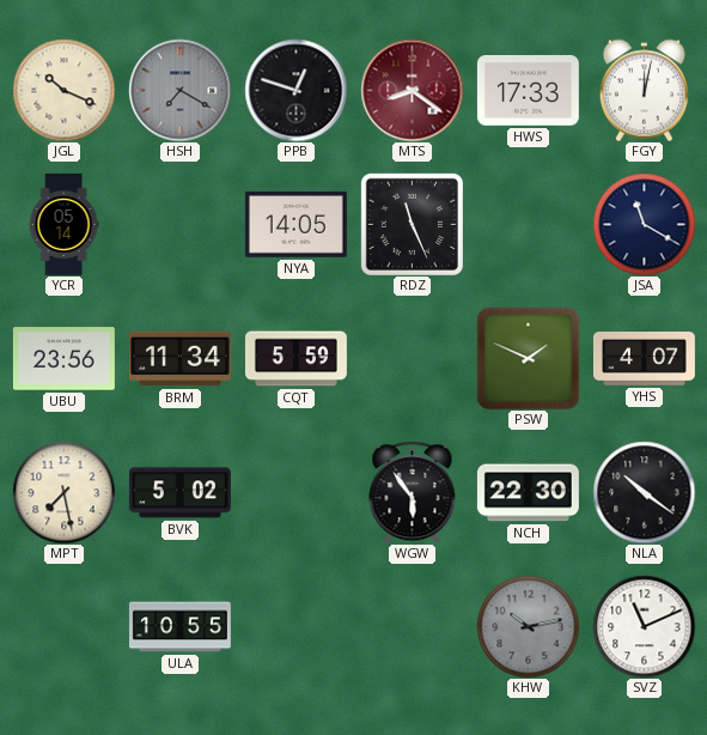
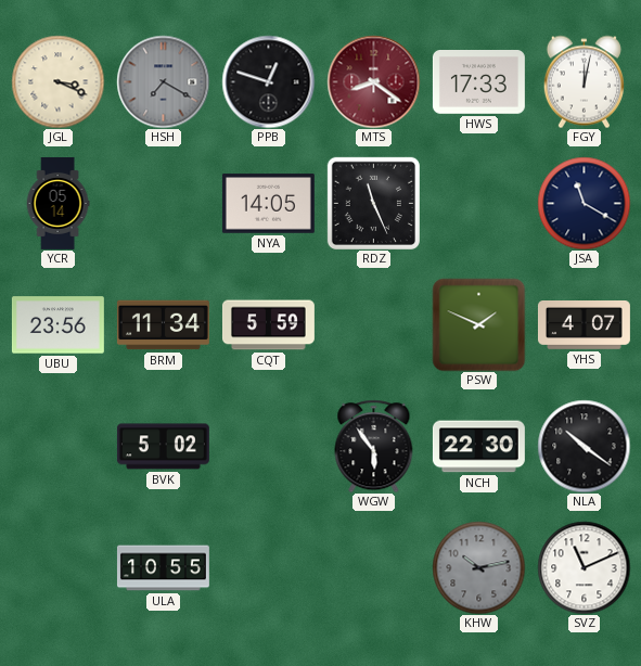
JGL: 10:19 -> 3:19 (57, 81)
MPT: 7:28 -> none (63, 492)
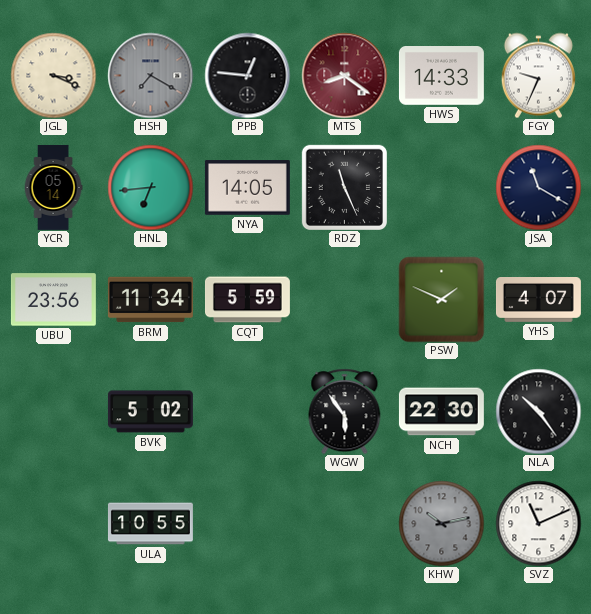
PPB: 12:48 -> 12:46 (247, 75)
HWS: 17:33 -> 14:33 (441, 76)
FGY: 12:02 -> 9:34 (538, 75)
HNL: none -> 6:44 (150, 187)
NLA: 10:21 -> 10:24 (538, 411)
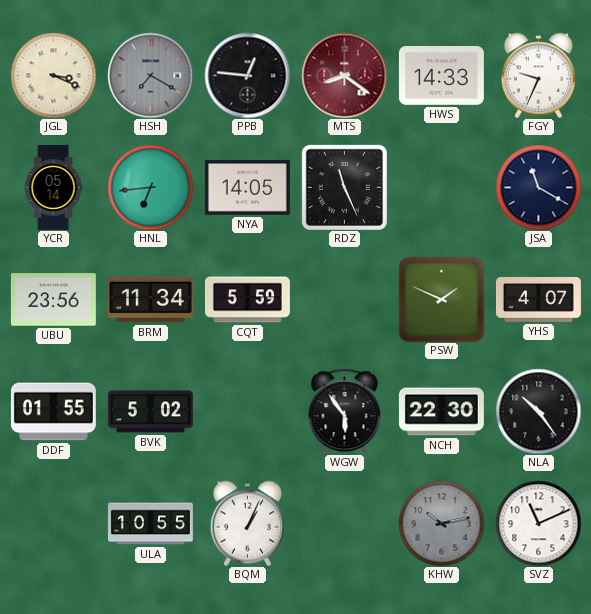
DDF: none -> 01:55 (53, 412)
BQM: none -> 1:04 (247, 523)
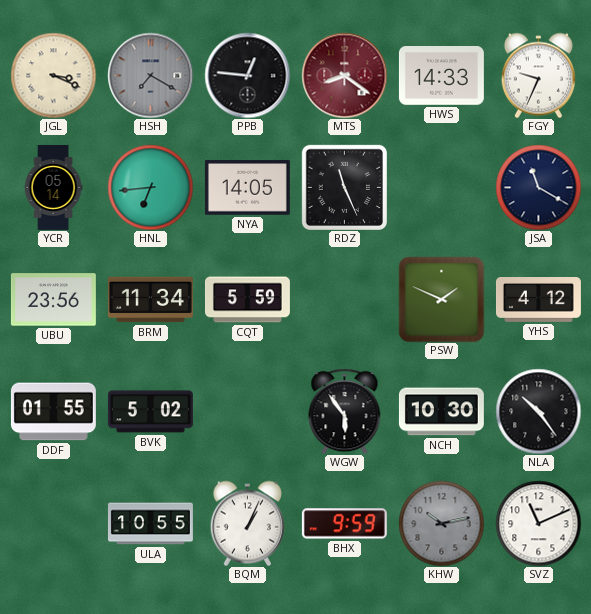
YHS: 4:07 -> 4:12 (538, 300)
NCH: 22:30 -> 10:30 (441, 412)
BHX: none -> 9:59 (344, 524)
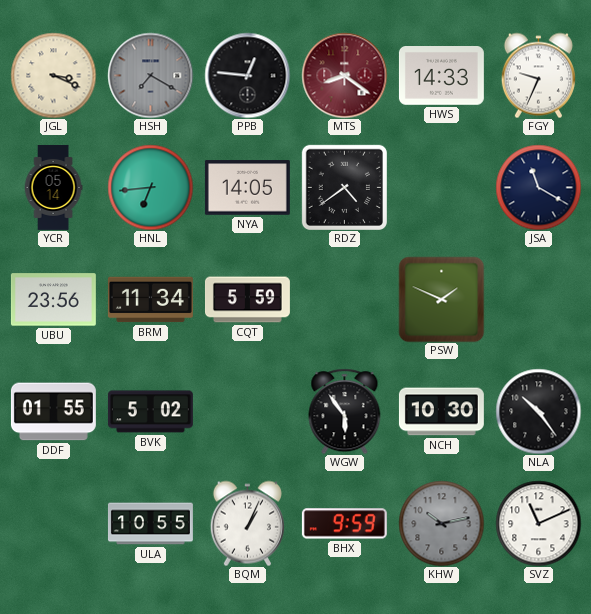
RDZ: 11:26 -> 4:39 (344, 187)
YHS: 4:12 -> none (538, 300)
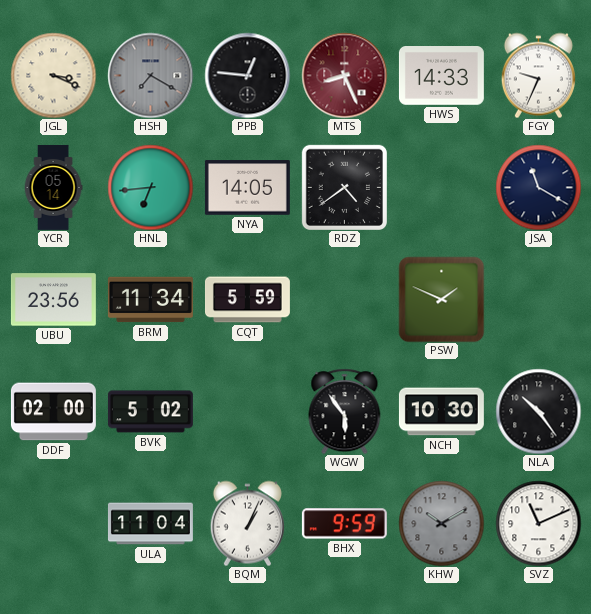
MTS: 8:21 -> 8:26 (344, 75)
DDF: 01:55 -> 02:00 (53, 412)
ULA: 10:55 -> 11:04 (150, 524)
KHW: 10:13 -> 10:10 (441, 523)
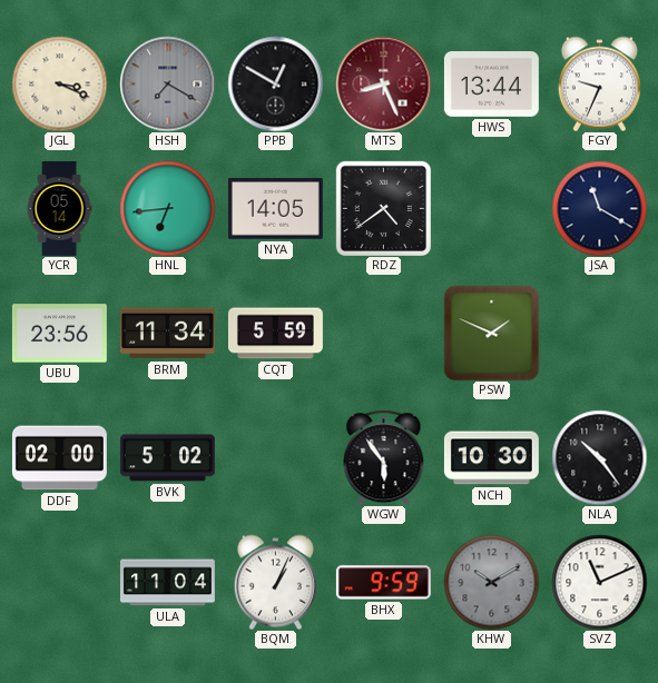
PPB: 12:46 -> 12:50 (275, 83)
HWS: 14:33 -> 13:44 (491, 85)
